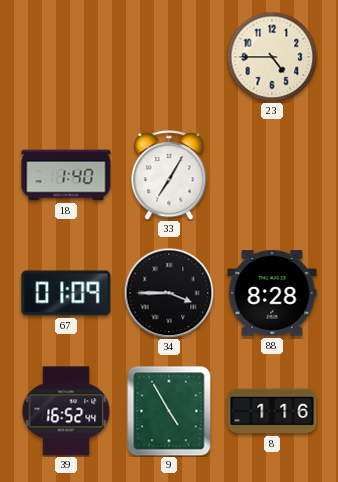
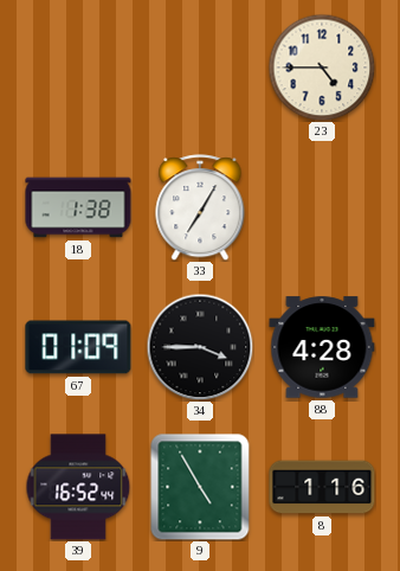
18: 1:40 -> 1:38 (78, 207)
88: 8:28 -> 4:28 (322, 347)
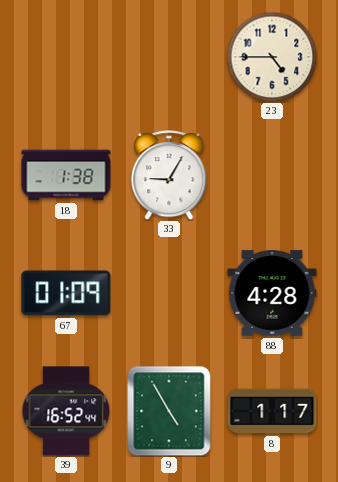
33: 7:05 -> 9:05 (169, 175)
34: 3:45 -> none (200, 347)
8: 1:16 -> 1:17 (272, 411)
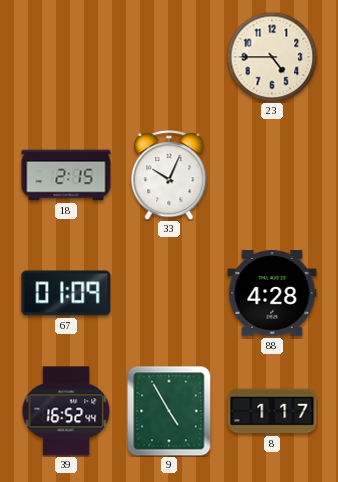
18: 1:38 -> 2:15 (66, 175)
33: 9:05 -> 10:04 (169, 175)
